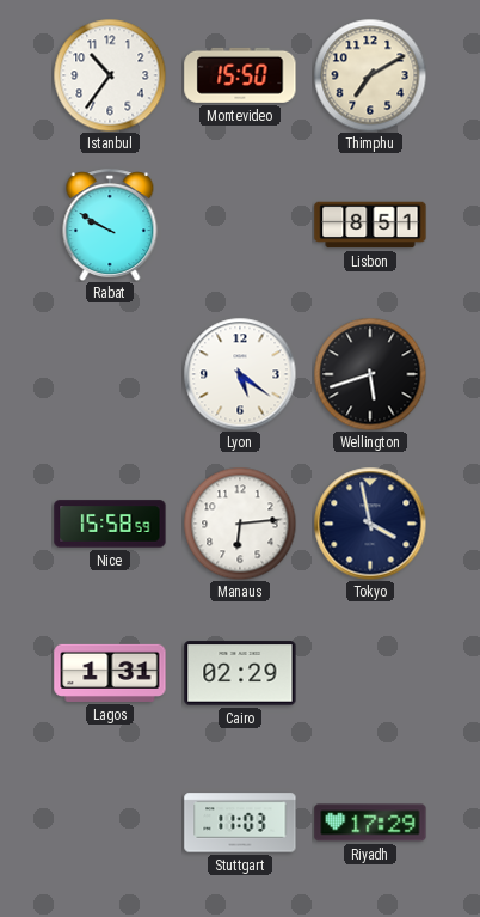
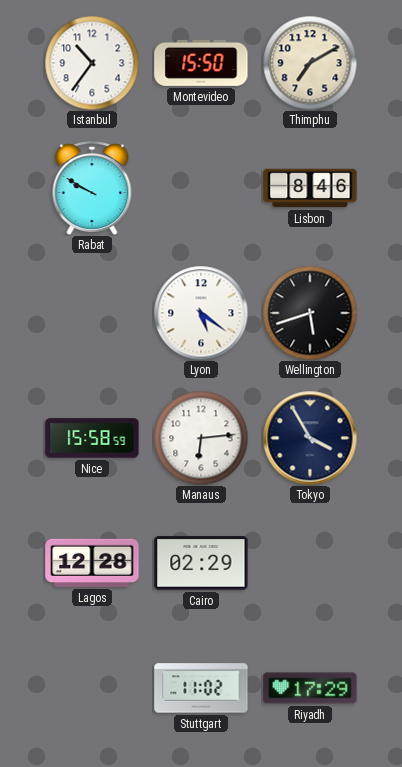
Lisbon: 8:51 -> 8:46 (310, 188)
Tokyo: 3:58 -> 3:55 (310, 438)
Lagos: 1:31 -> 12:28 (92, 563)
Stuttgart: 11:03 -> 11:02 (201, 688)
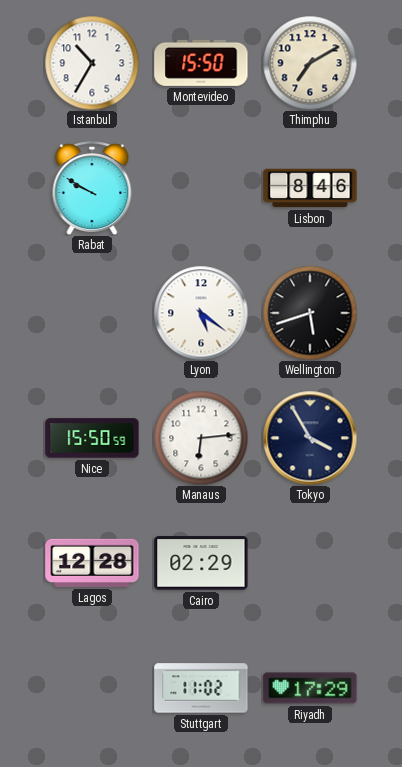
Istanbul: 10:36 -> 10:35 (92, 63)
Nice: 15:58 -> 15:50 (92, 438)
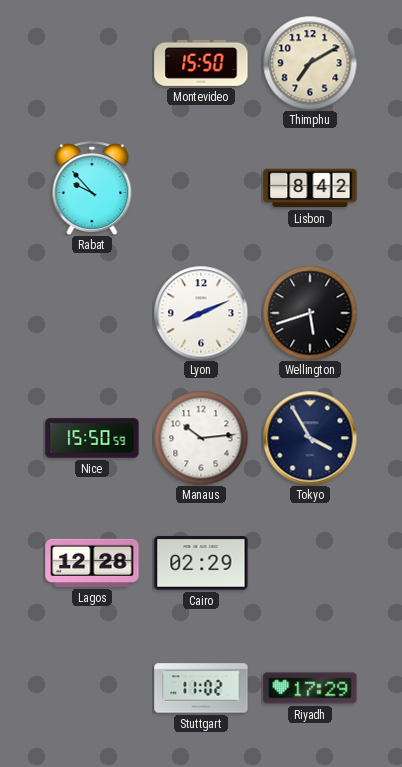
Istanbul: 10:35 -> none (92, 63)
Rabat: 9:50 -> 9:53 (92, 188)
Lisbon: 8:46 -> 8:42 (310, 188)
Lyon: 5:21 -> 8:11 (201, 313)
Manaus: 6:14 -> 10:14 (201, 438)
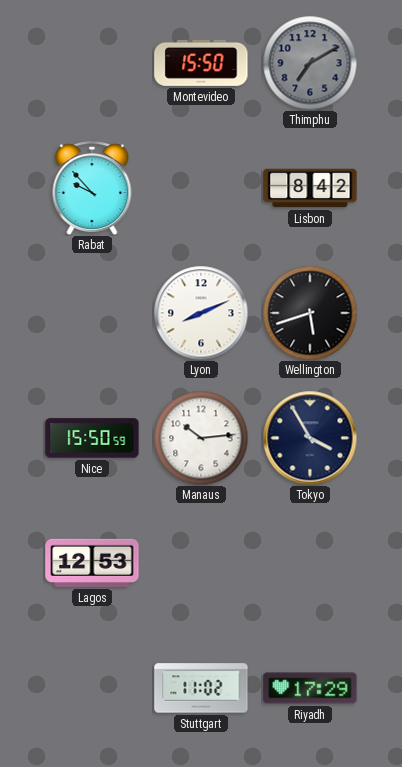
Thimphu dial: cream -> grey (310, 63)
Lagos: 12:28 -> 12:53 (92, 563)
Cairo: 02:29 -> none (201, 563)
